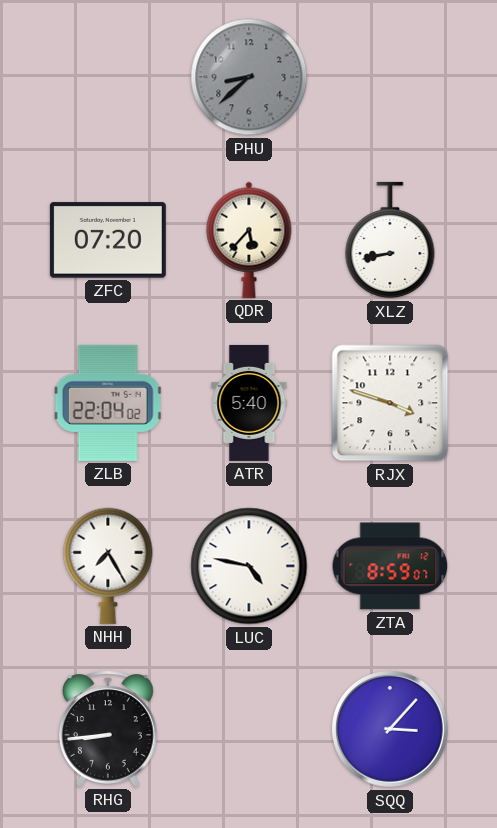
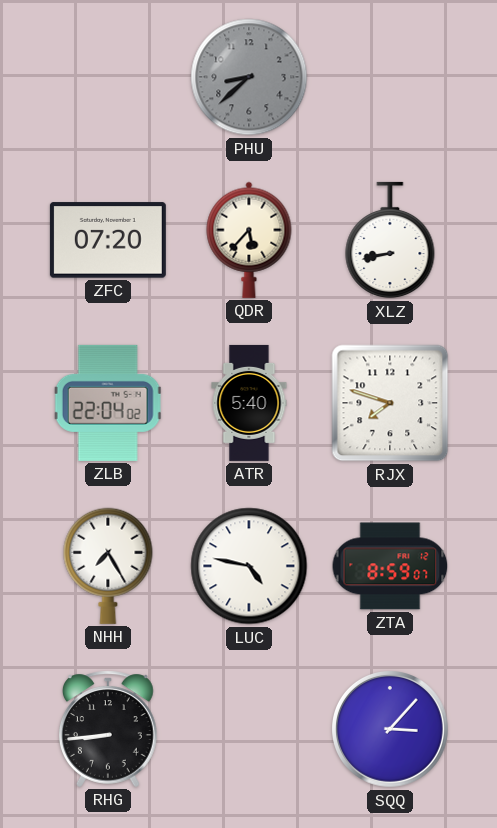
RJX: 3:48 -> 7:48 (390, 403)
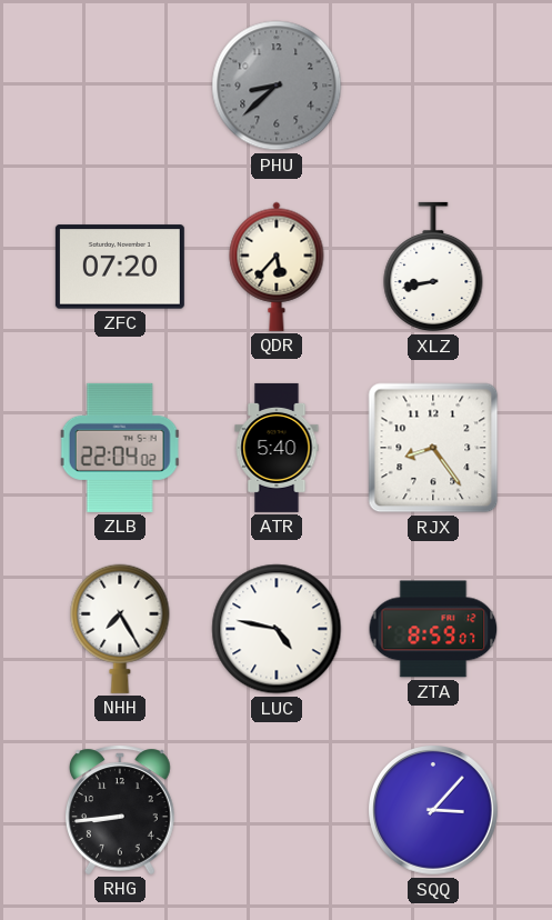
RJX: 7:48 -> 8:24 (433, 448)
